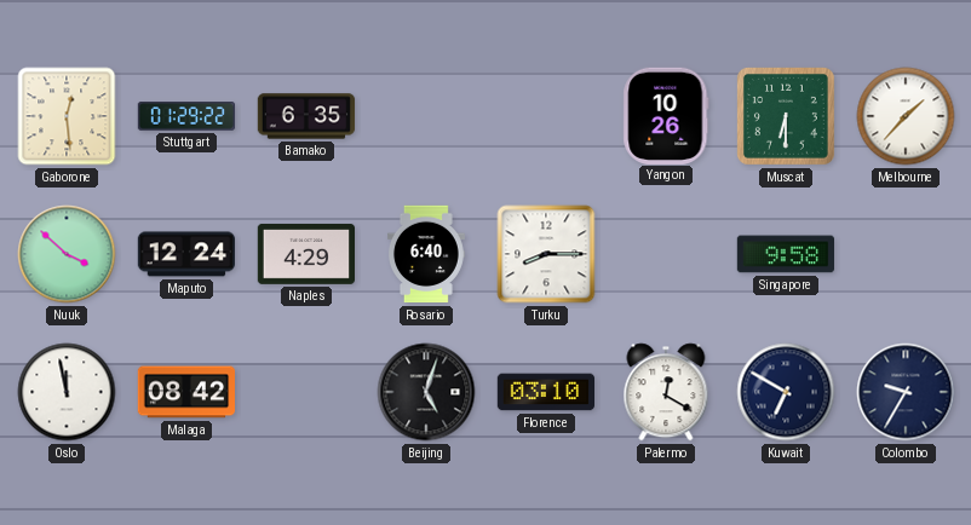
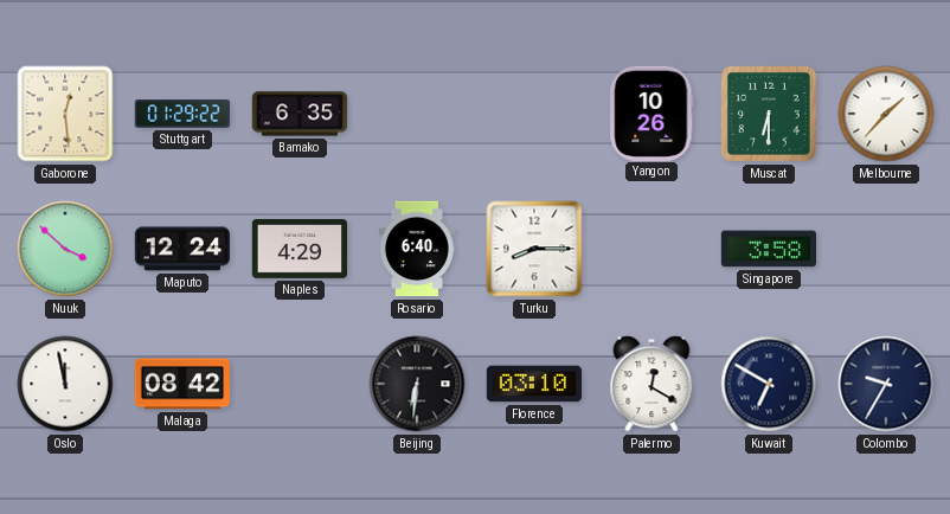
Singapore: 9:58 -> 3:58 (768, 249)
Beijing: 5:03 -> 6:31 (417, 384)
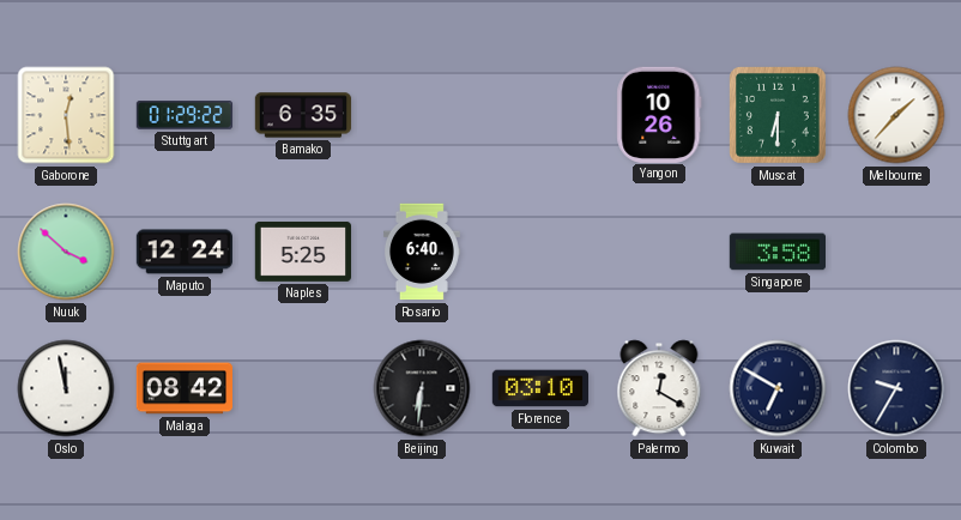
Naples: 4:29 -> 5:25 (302, 252)
Turku: 8:15 -> none (534, 249)
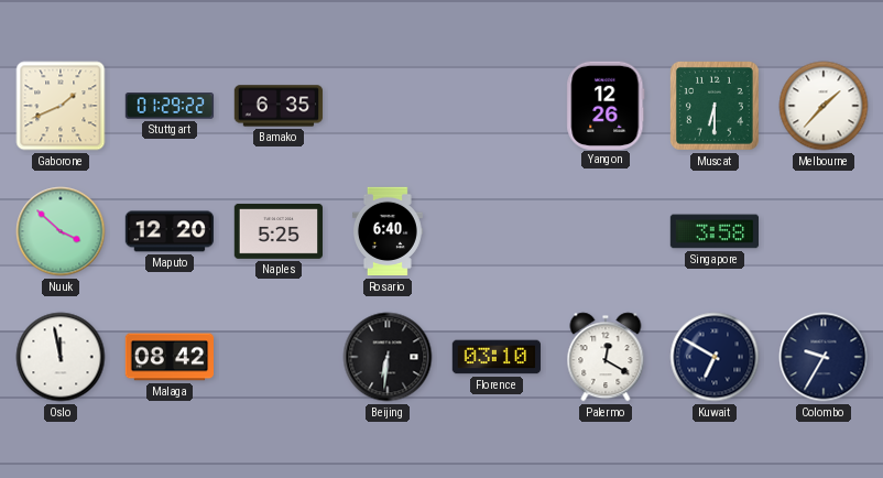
Gaborone: 12:29 -> 1:41 (61, 106)
Yangon: 10:26 -> 12:26 (606, 105)
Maputo: 12:24 -> 12:20 (168, 231)
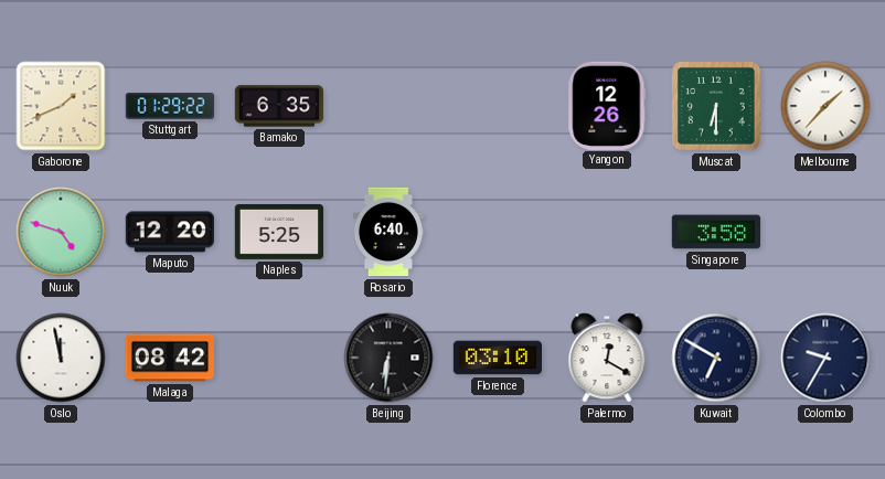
Nuuk: 3:52 -> 4:48 (61, 232)
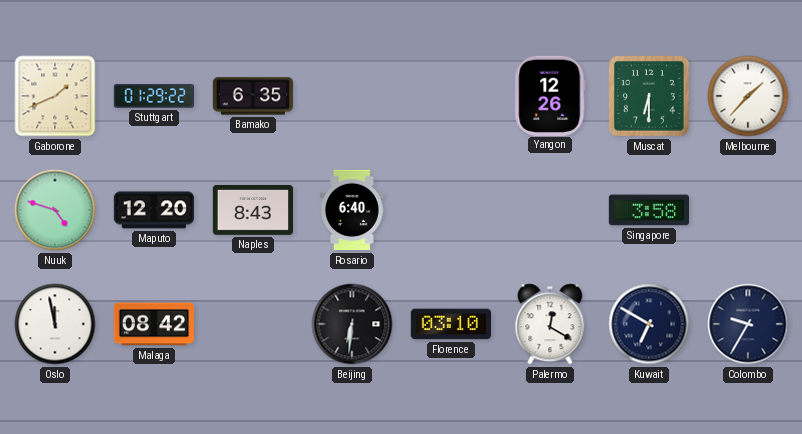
Naples: 5:25 -> 8:43 (252, 210)
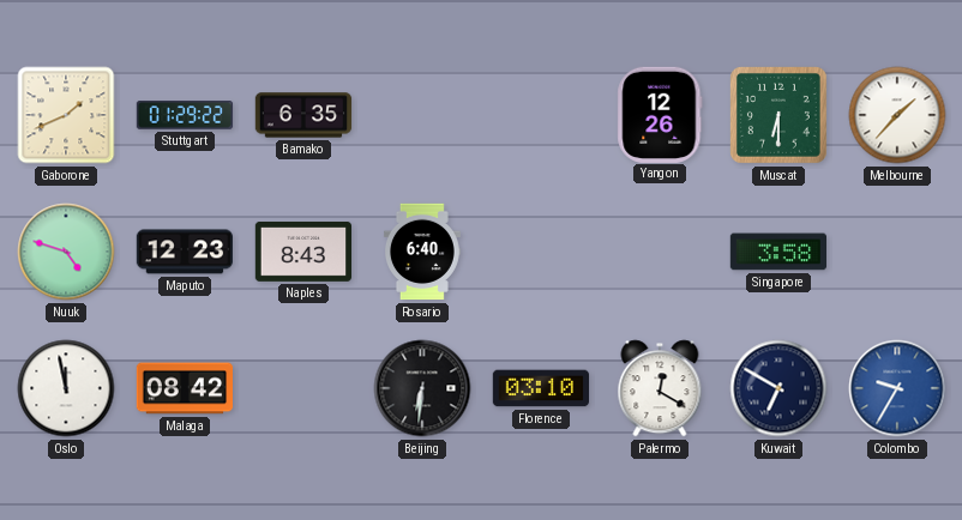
Maputo: 12:20 -> 12:23 (184, 252)
Colombo dial: navy -> blue (897, 388)
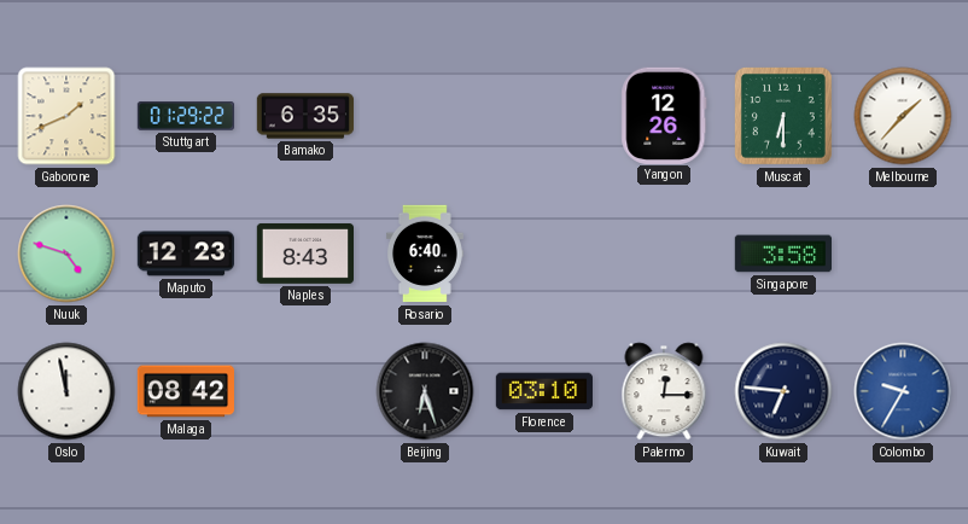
Beijing: 6:31 -> 6:27 (425, 391)
Palermo: 12:20 -> 12:15 (664, 391)
Kuwait: 6:50 -> 6:46 (783, 391)
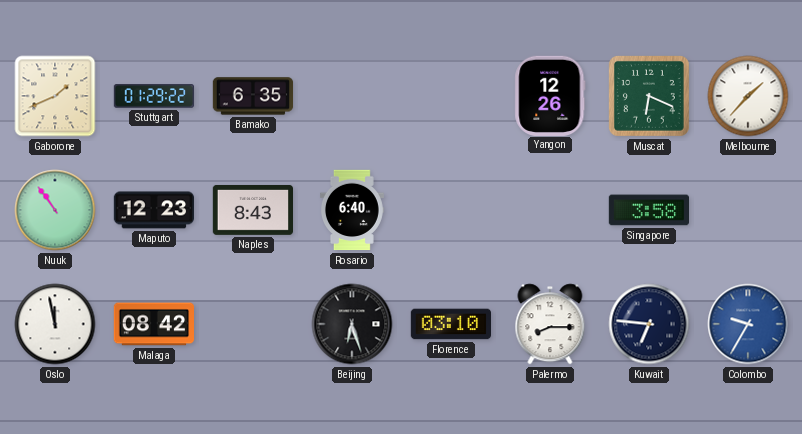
Muscat: 6:30 -> 6:19 (649, 96)
Nuuk: 4:48 -> 10:54 (55, 210)
Palermo: 12:15 -> 8:15 (550, 324)
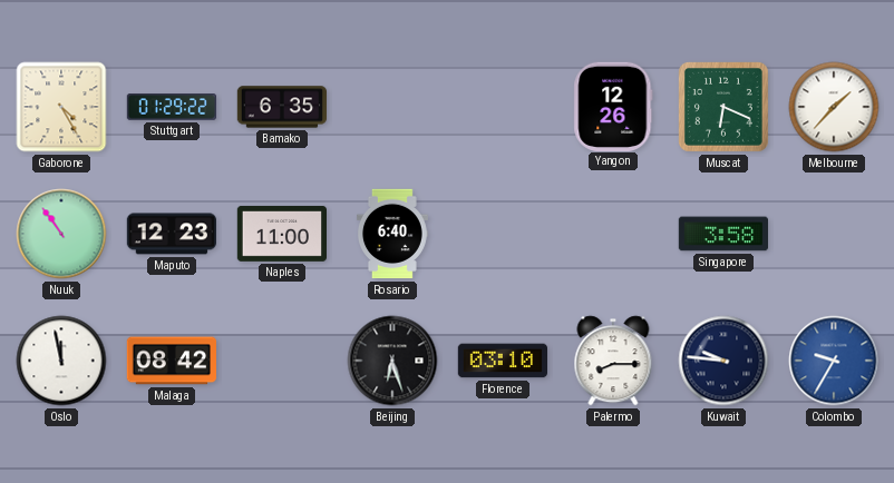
Gaborone: 1:41 -> 4:25 (61, 107)
Naples: 8:43 -> 11:00 (281, 234)
Kuwait: 6:46 -> 9:46 (723, 361)
